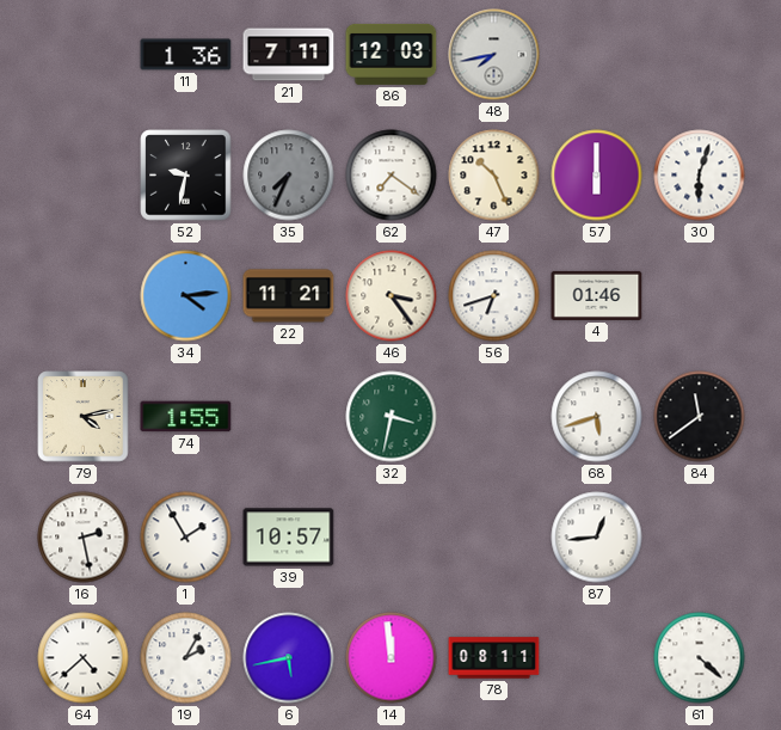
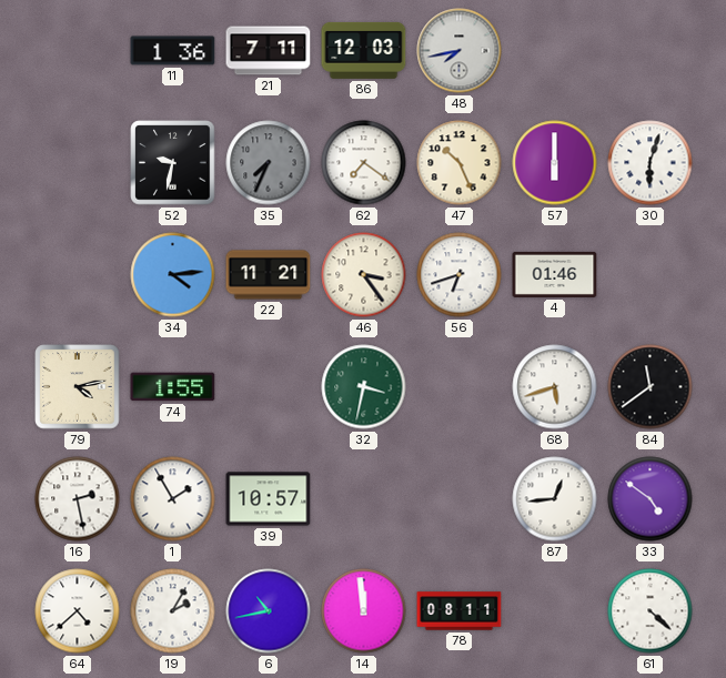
33: none -> 4:51 (651, 499)
6: 5:43 -> 10:43 (269, 611)
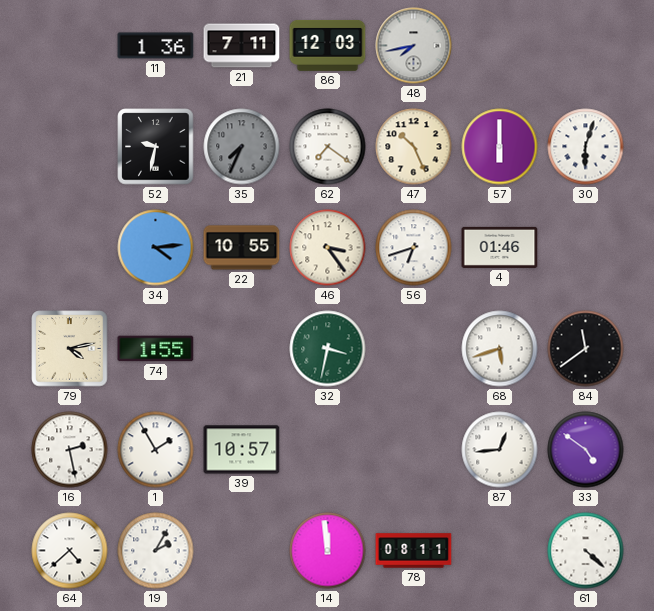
22: 11:21 -> 10:55 (242, 248)
6: 10:43 -> none (269, 611)
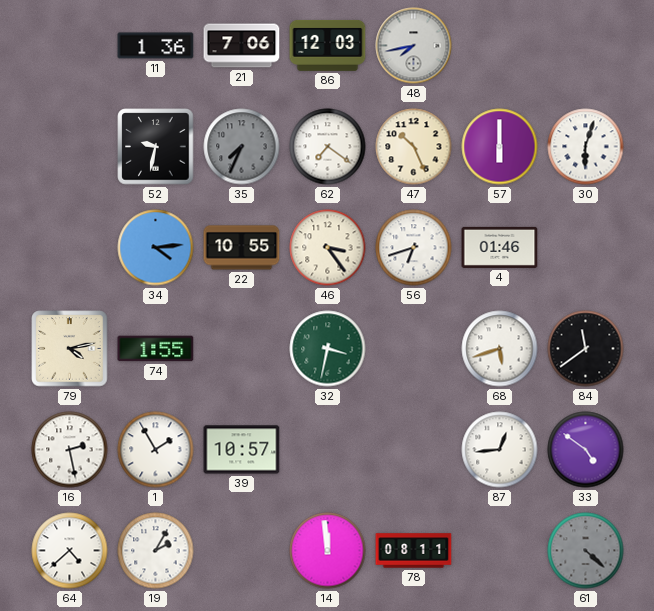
21: 7:11 -> 7:06 (242, 46)
61 dial: white -> grey (586, 551)
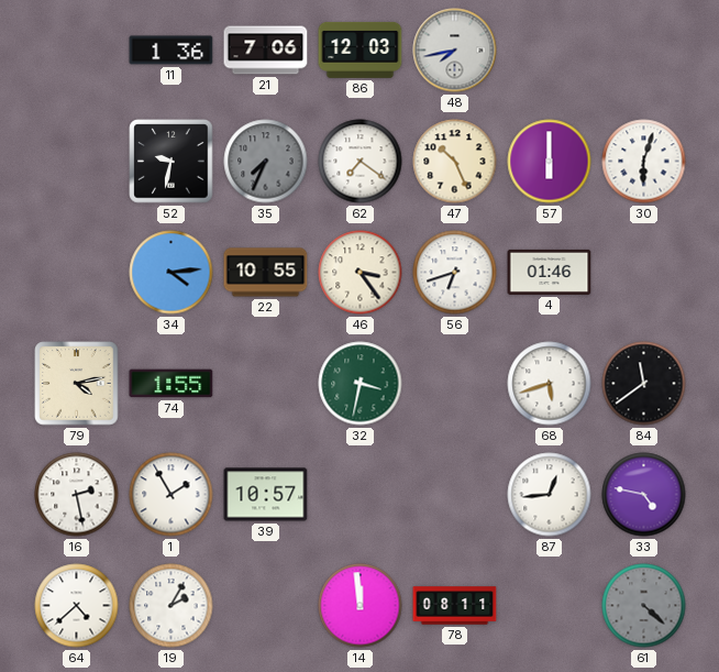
33: 4:51 -> 4:47 (644, 495)
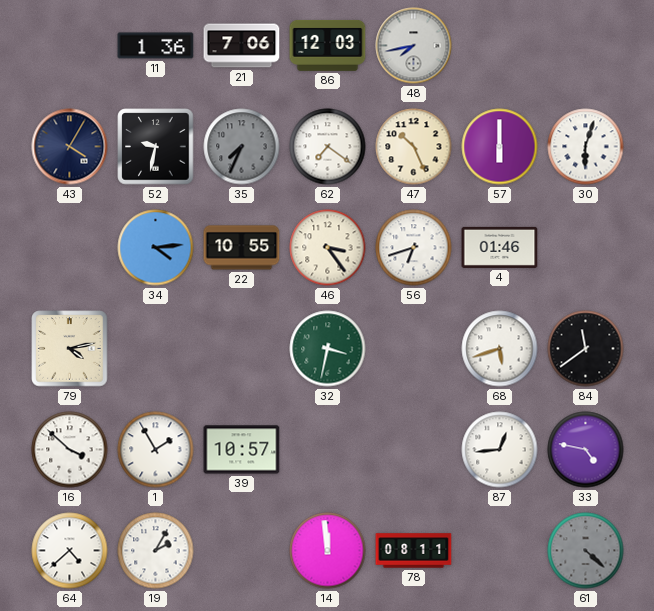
43: none -> 4:05 (70, 147)
74: 1:55 -> none (172, 384)
16: 2:28 -> 3:52 (70, 450)
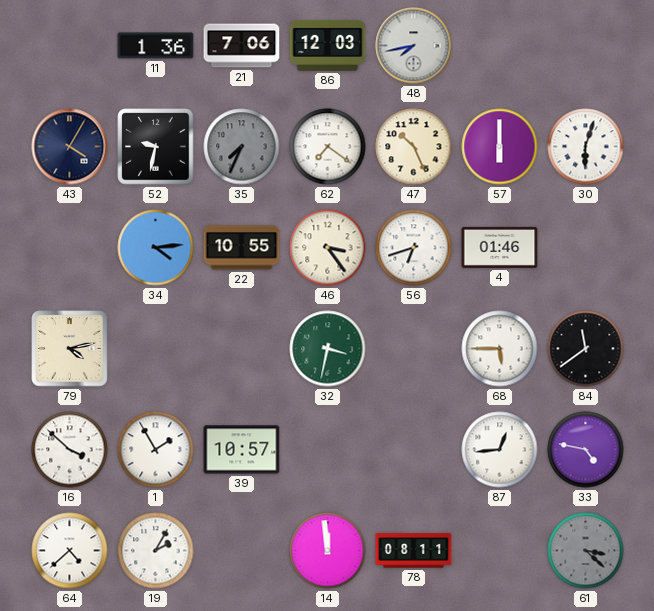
68: 5:42 -> 5:45 (500, 349)
61: 4:22 -> 3:22 (586, 551)
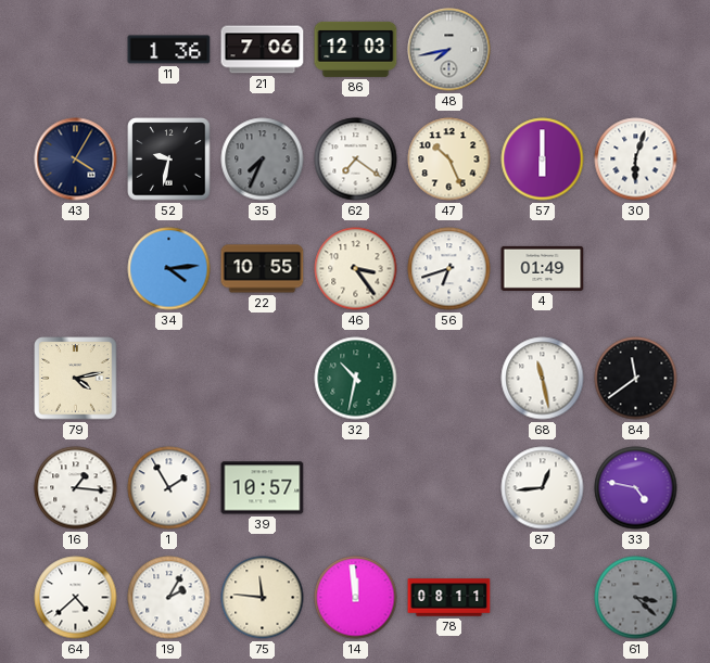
4: 01:46 -> 01:49 (543, 268)
32: 3:32 -> 10:32 (356, 379)
68: 5:45 -> 11:28 (543, 379)
16: 3:52 -> 1:16 (76, 488)
75: none -> 11:46 (263, 598)
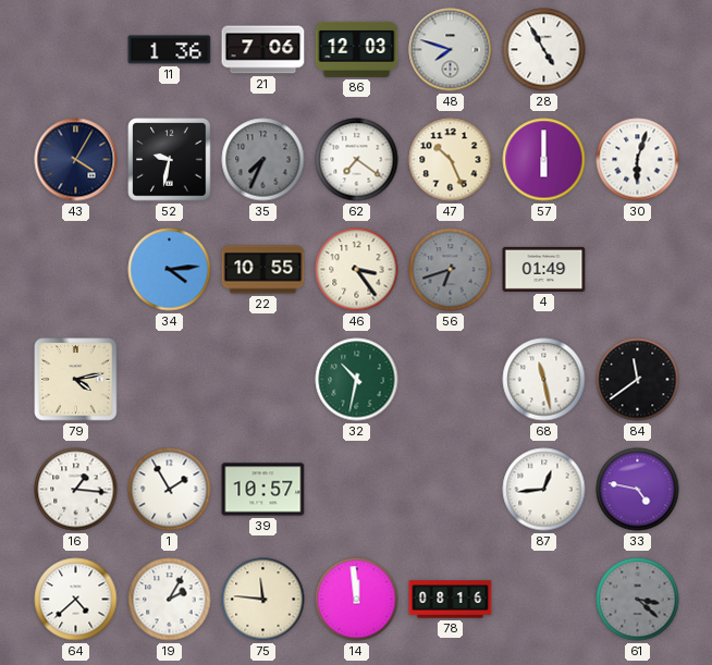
48: 7:43 -> 7:48 (451, 50)
28: none -> 4:55 (544, 50)
56 dial: white -> grey (451, 270)
78: 08:11 -> 08:16 (451, 600)
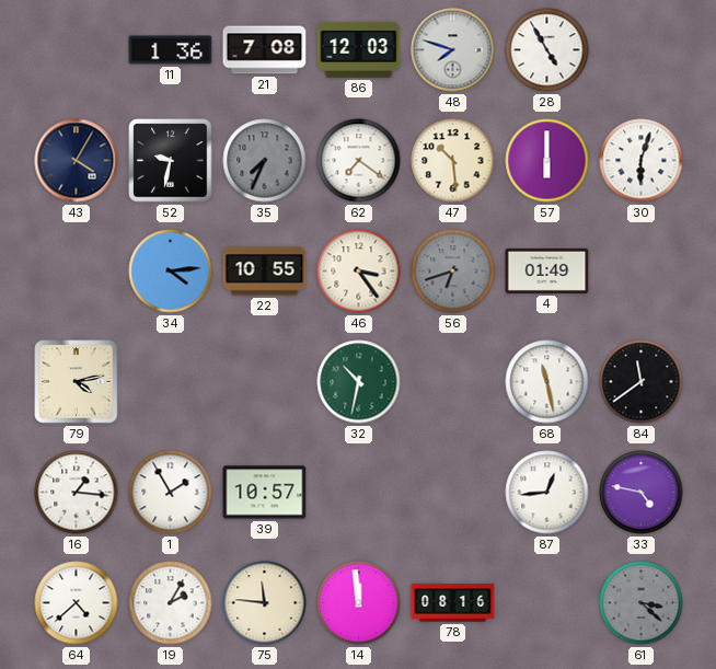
21: 7:06 -> 7:08 (265, 50)
47: 10:26 -> 10:29 (453, 161)
